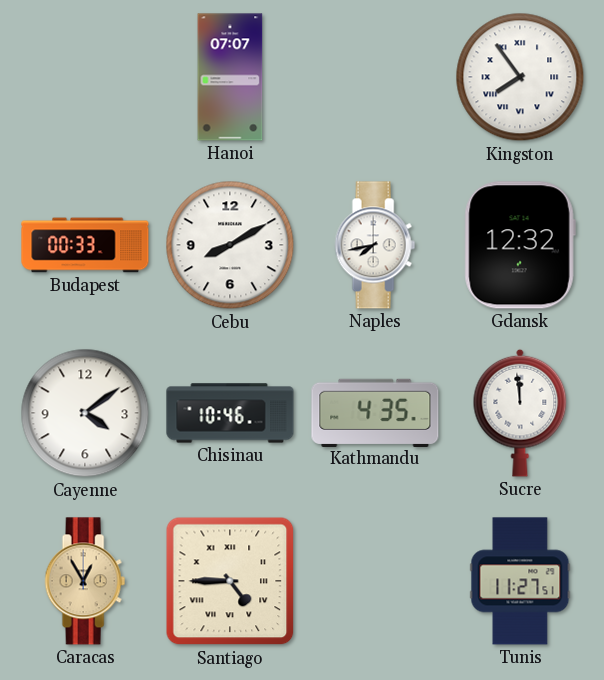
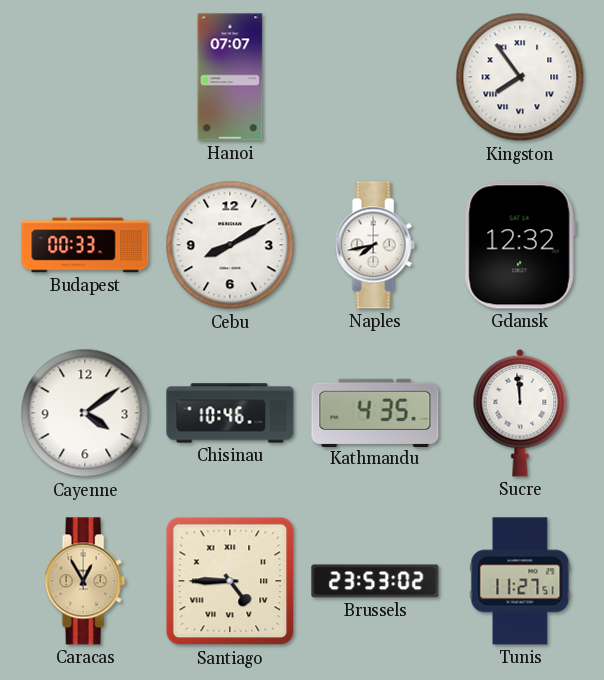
Brussels: none -> 23:53 (375, 581)
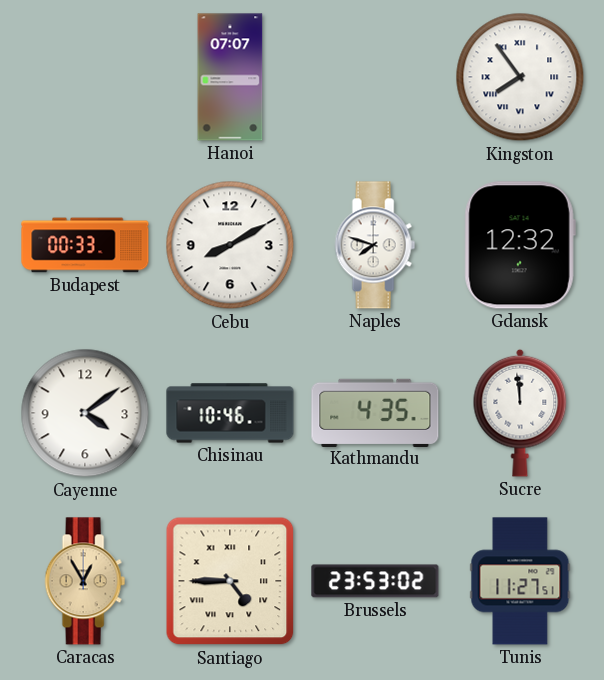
Naples: 7:43 -> 7:48 (375, 245)
